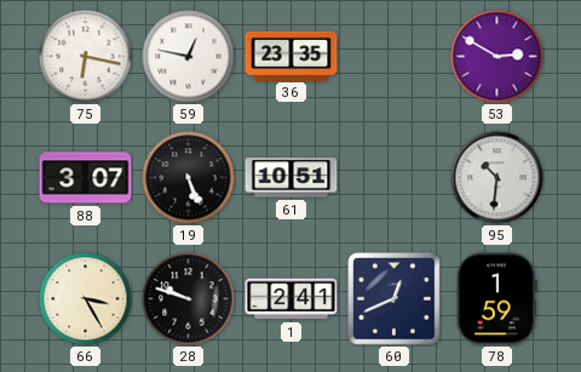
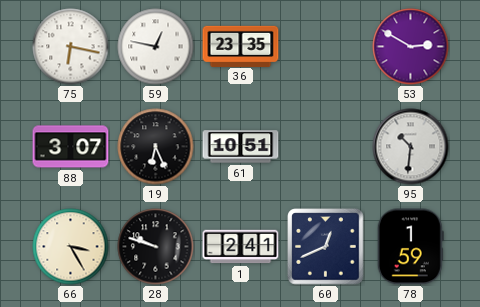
19: 5:26 -> 6:26 (156, 147)
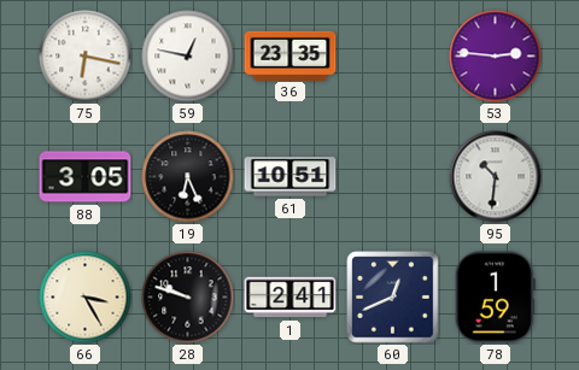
53: 2:50 -> 2:46 (496, 57)
88: 3:07 -> 3:05 (86, 177)
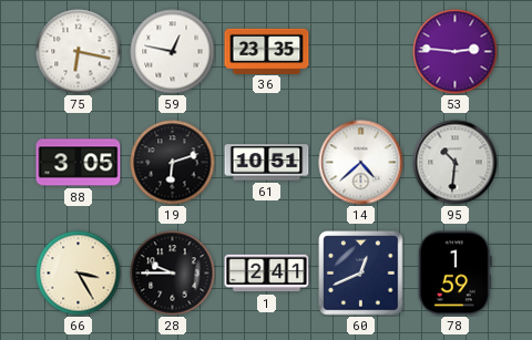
19: 6:26 -> 6:12 (173, 163)
14: none -> 4:38 (361, 163)
28: 9:48 -> 9:45 (173, 274)
